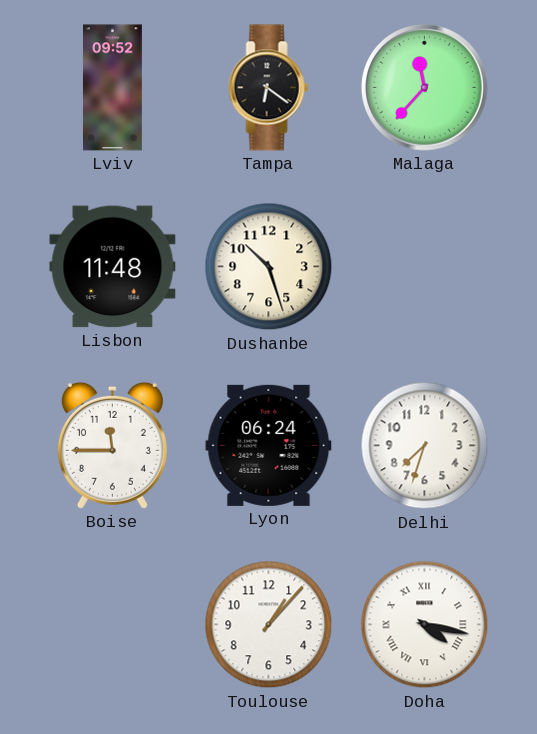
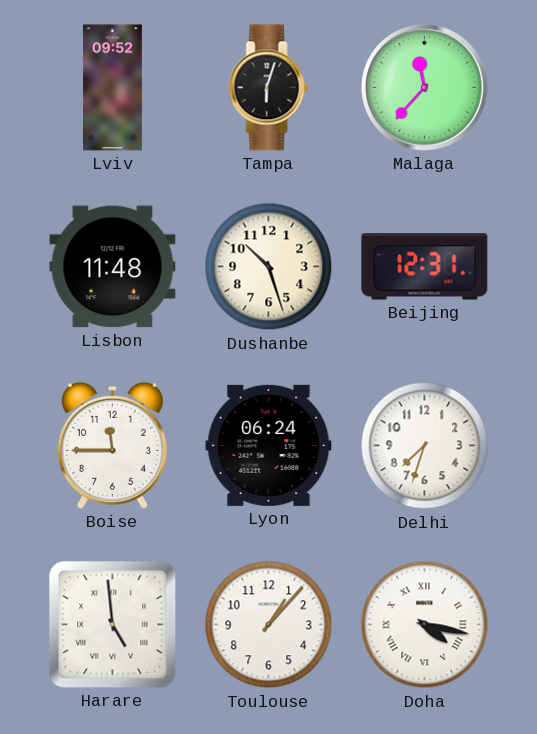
Tampa: 6:21 -> 6:03 (269, 88)
Beijing: none -> 12:31 (425, 267)
Harare: none -> 4:59 (113, 625)
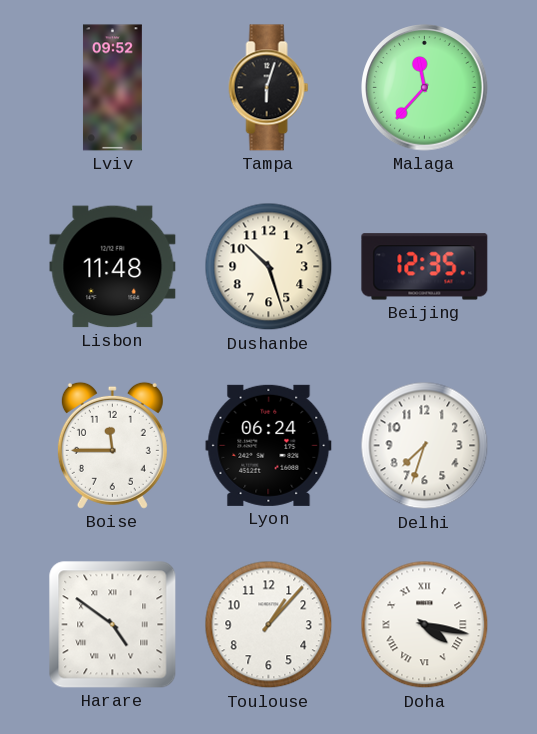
Beijing: 12:31 -> 12:35 (425, 267)
Harare: 4:59 -> 4:51 (113, 625)
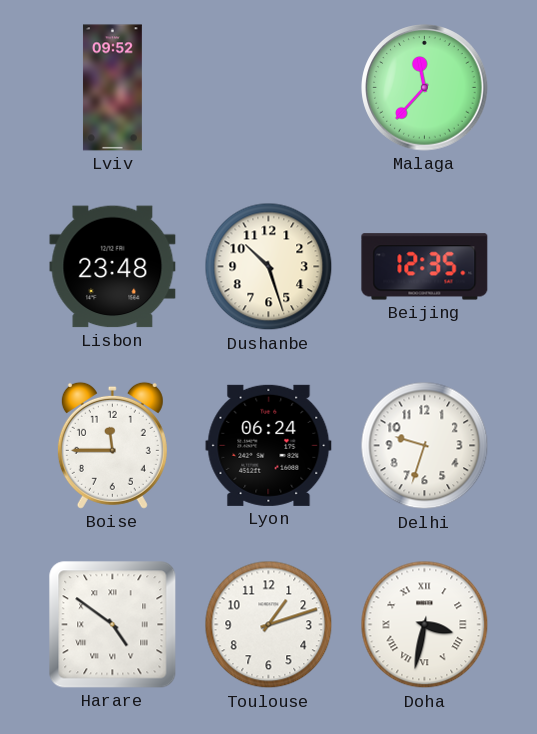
Tampa: 6:03 -> none (269, 88)
Lisbon: 11:48 -> 23:48 (113, 267)
Delhi: 7:33 -> 9:33 (425, 446)
Toulouse: 1:07 -> 1:12 (269, 625)
Doha: 4:17 -> 3:32 (425, 625)
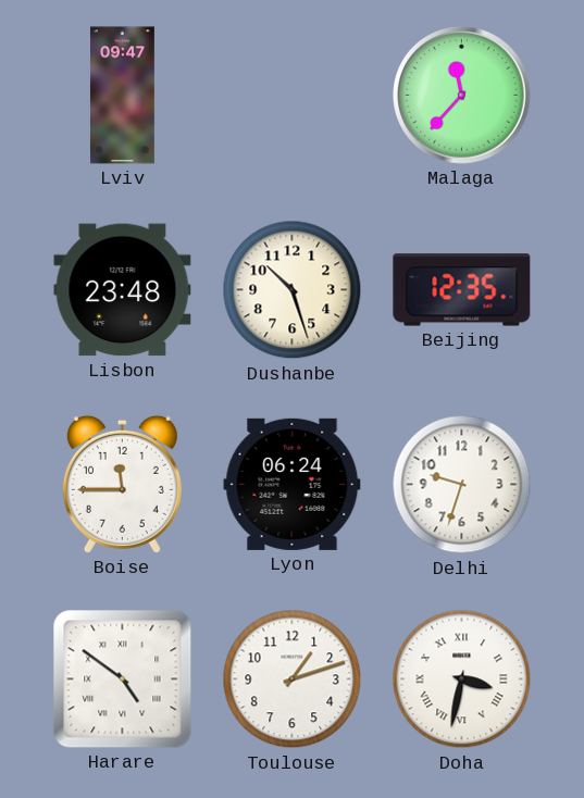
Lviv: 09:52 -> 09:47 (122, 96)
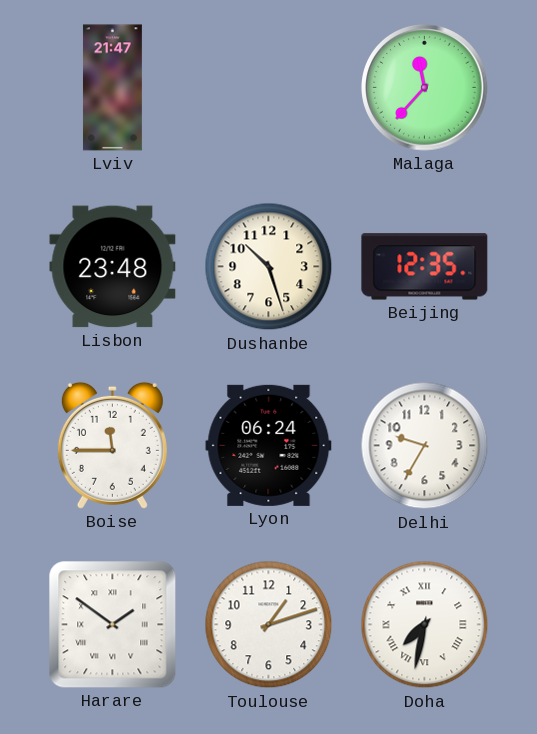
Lviv: 09:47 -> 21:47 (112, 88)
Delhi: 9:33 -> 9:35 (425, 446)
Harare: 4:51 -> 1:51 (113, 625)
Doha: 3:32 -> 7:32 (425, 625)
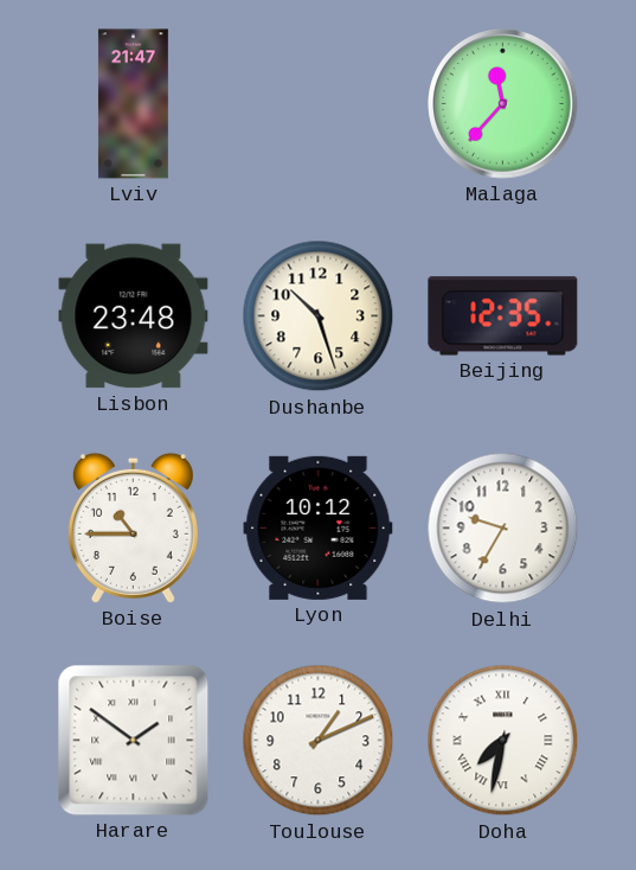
Boise: 11:45 -> 10:45 (133, 527)
Lyon: 06:24 -> 10:12 (319, 527)
Toulouse: 1:12 -> 1:11 (319, 741)
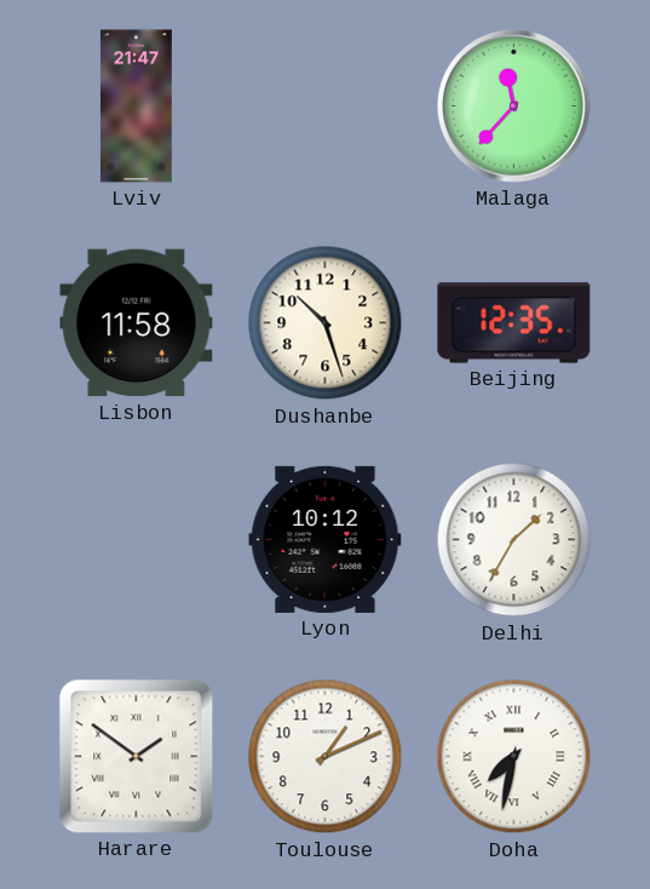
Lisbon: 23:48 -> 11:58 (137, 323)
Boise: 10:45 -> none (133, 527)
Delhi: 9:35 -> 1:35 (514, 540)
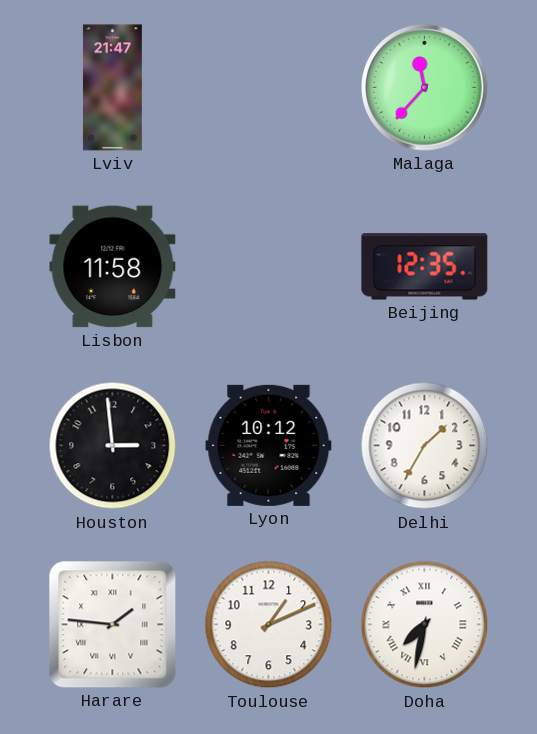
Dushanbe: 10:27 -> none (326, 323)
Houston: none -> 2:59 (113, 446)
Harare: 1:51 -> 1:46 (113, 625)
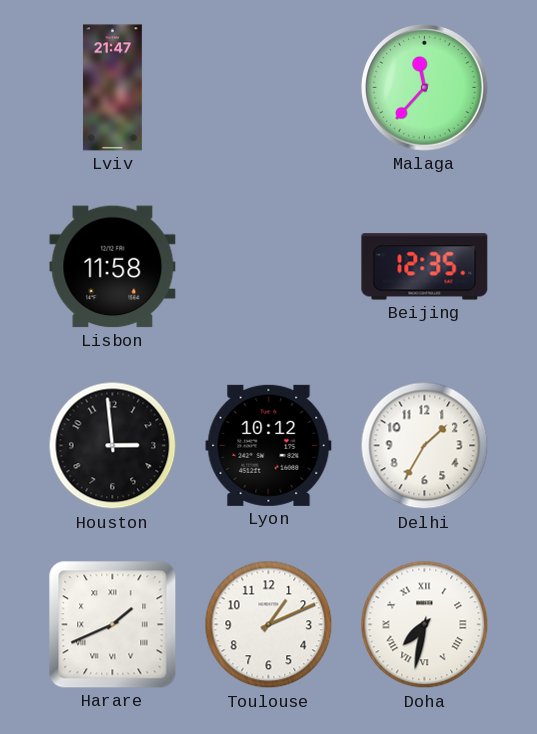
Harare: 1:46 -> 1:41 (113, 625)
